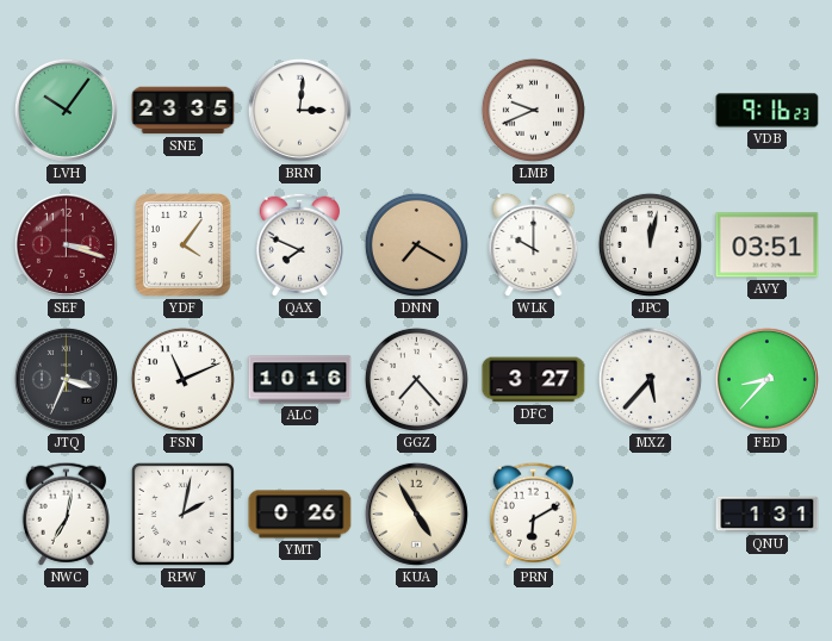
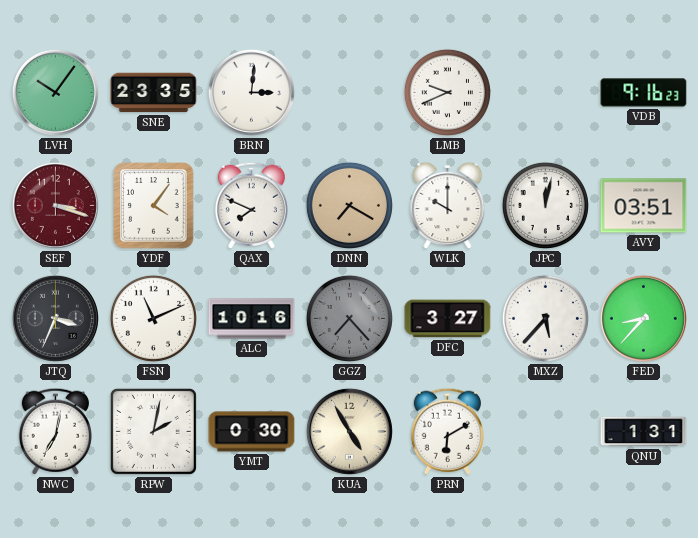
GGZ dial: white -> grey (349, 318)
YMT: 0:26 -> 0:30 (252, 432)
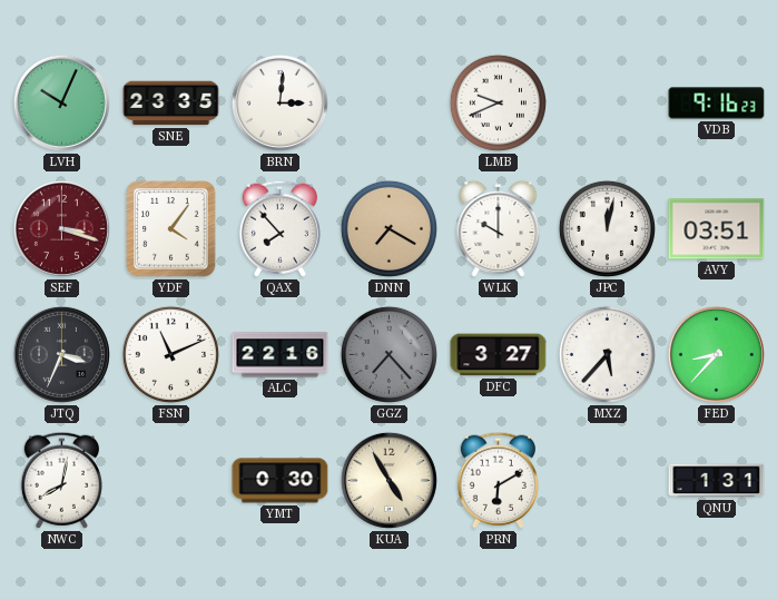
LVH: 10:06 -> 10:04 (61, 102)
QAX: 7:49 -> 7:53 (279, 228)
ALC: 10:16 -> 22:16 (281, 355)
NWC: 7:02 -> 8:02 (61, 480)
RPW: 2:02 -> none (153, 431)
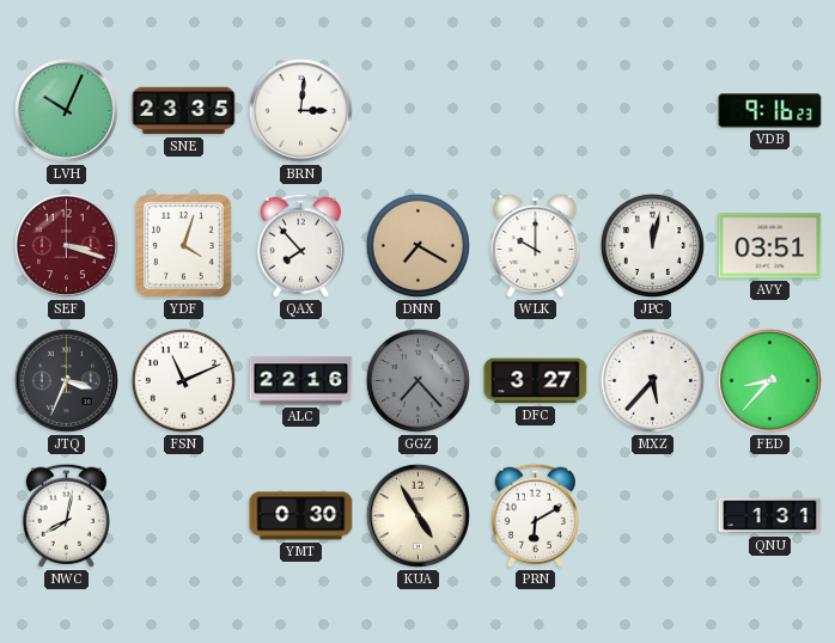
LMB: 9:41 -> none (498, 102)
YDF: 4:06 -> 4:03 (184, 246)
